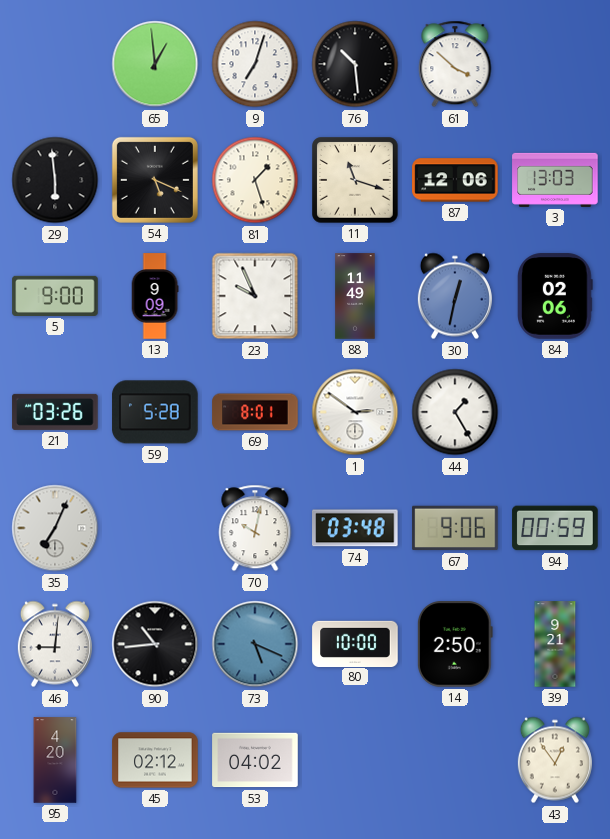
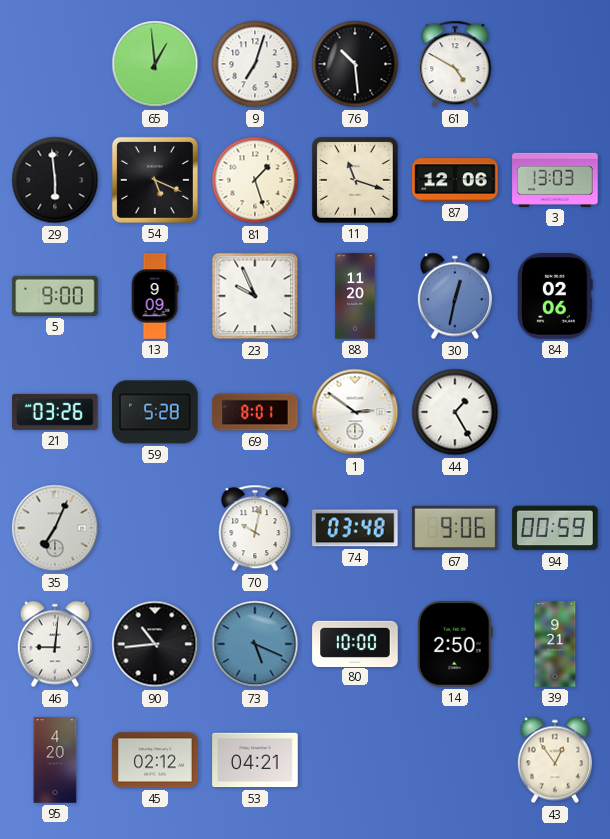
61: 3:52 -> 4:50 (455, 64)
88: 11:49 -> 11:20 (355, 296)
53: 04:02 -> 04:21 (255, 760)
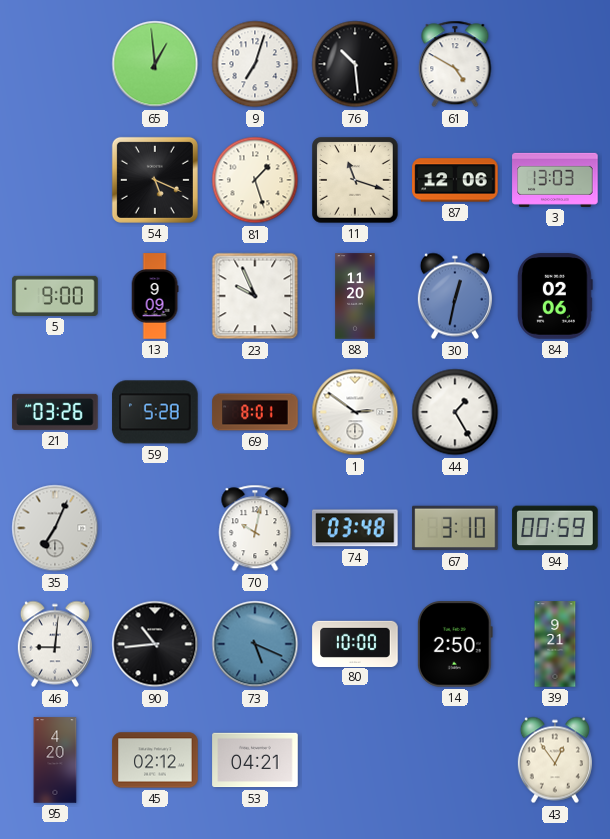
29: 5:59 -> none (55, 180)
67: 9:06 -> 3:10 (455, 528)
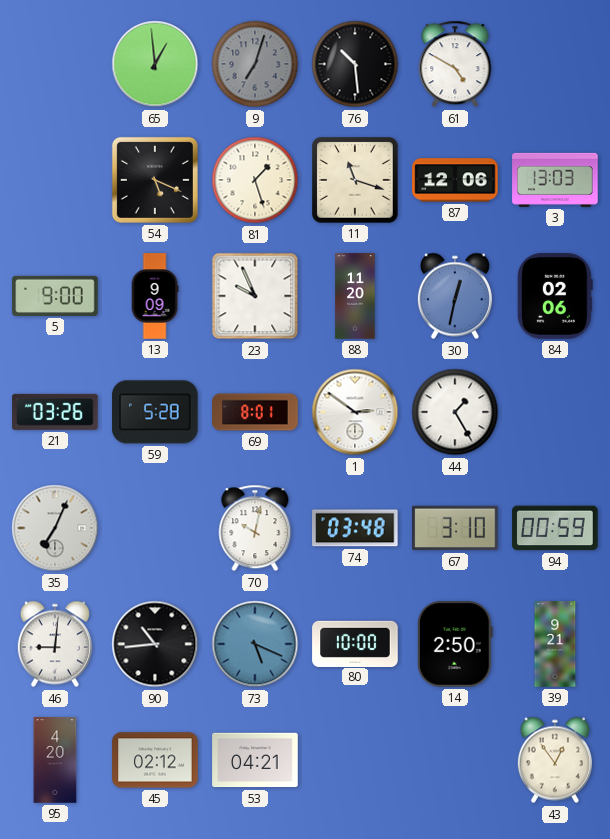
9 dial: white -> grey (255, 64)
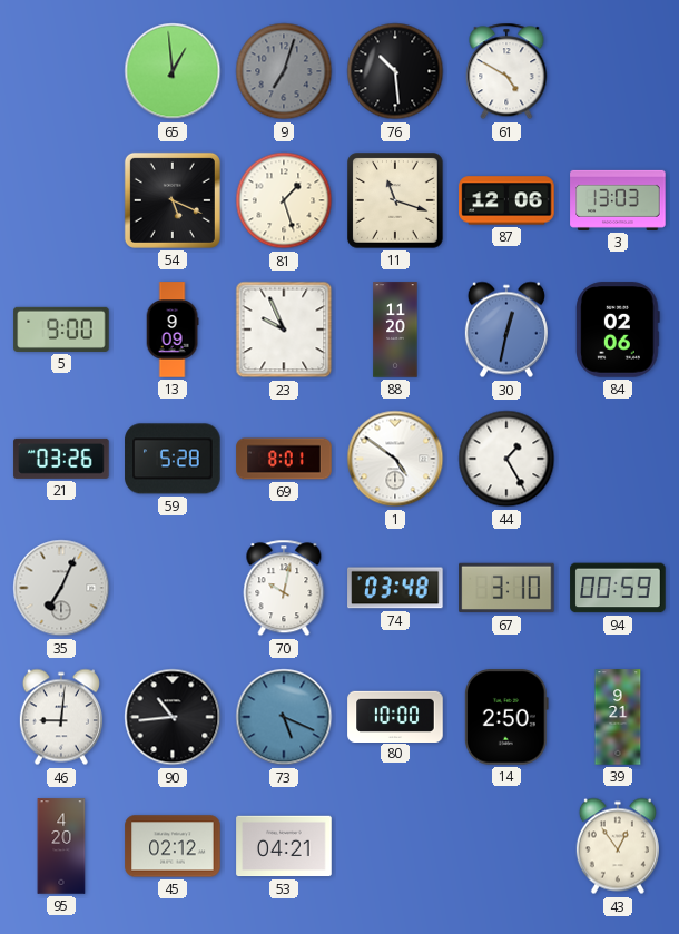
1: 2:51 -> 4:51 (395, 459)
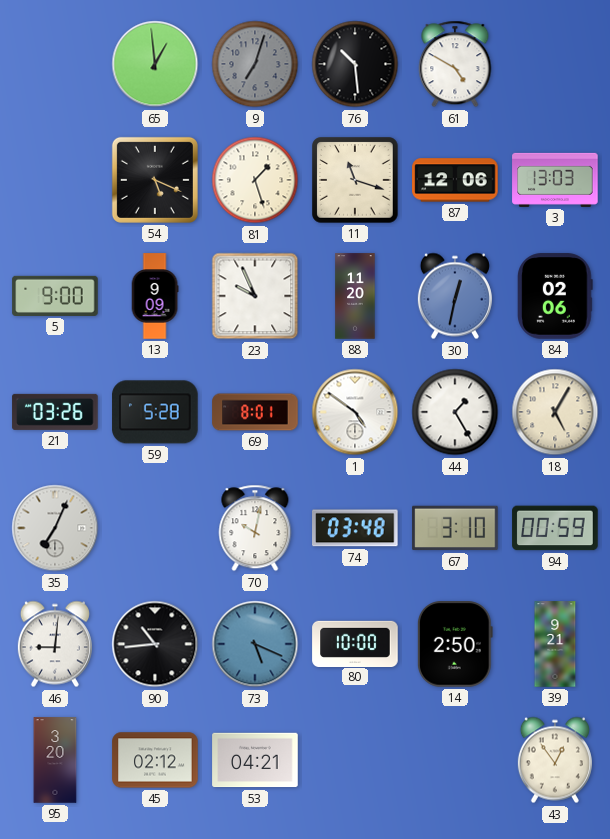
18: none -> 5:05 (555, 412)
95: 4:20 -> 3:20 (55, 760)
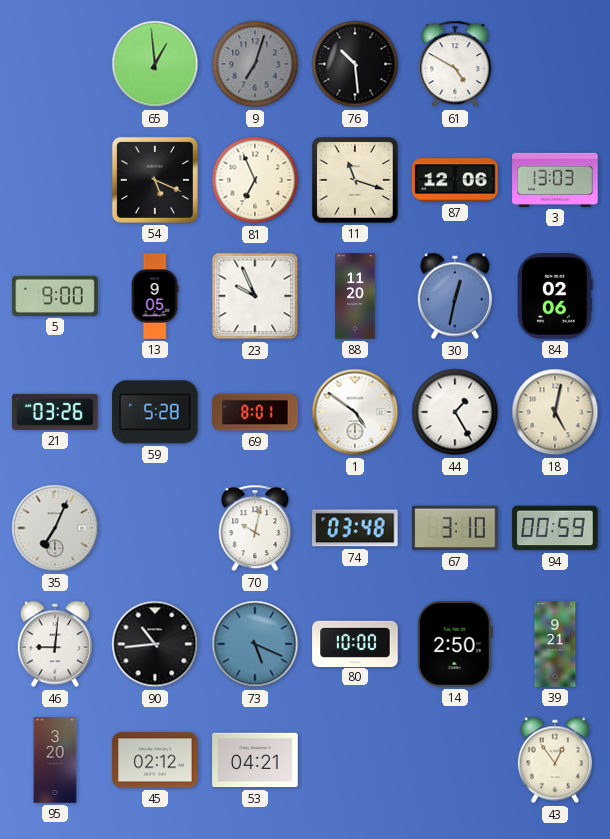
81: 1:27 -> 6:56 (255, 180)
13: 9:09 -> 9:05 (155, 296)
18: 5:05 -> 5:02 (555, 412)
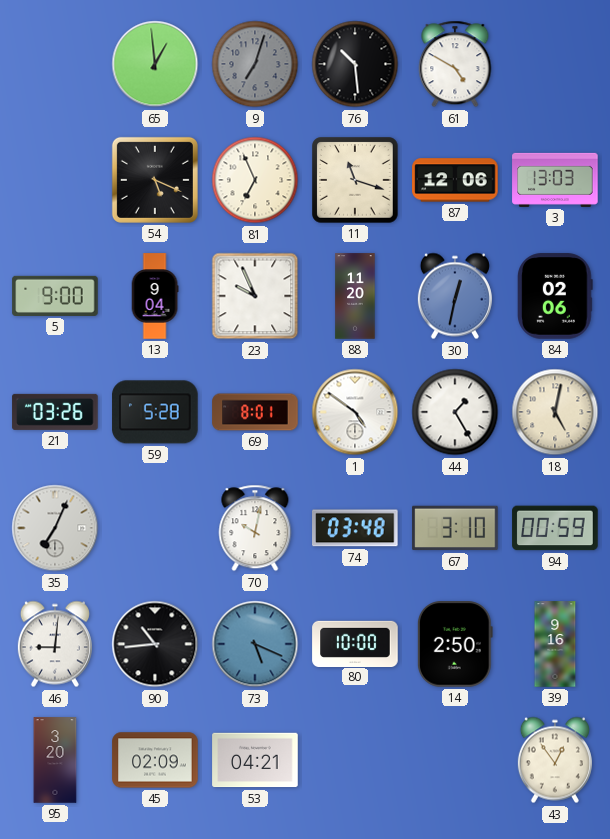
13: 9:05 -> 9:04 (155, 296)
39: 9:21 -> 9:16 (555, 644)
45: 02:12 -> 02:09 (155, 760)
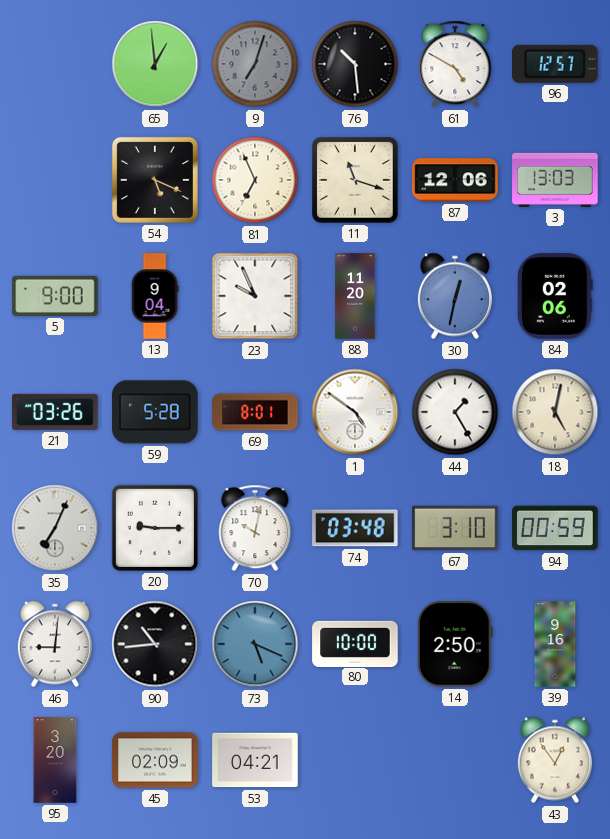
96: none -> 12:57 (556, 64)
20: none -> 9:15 (155, 528)
